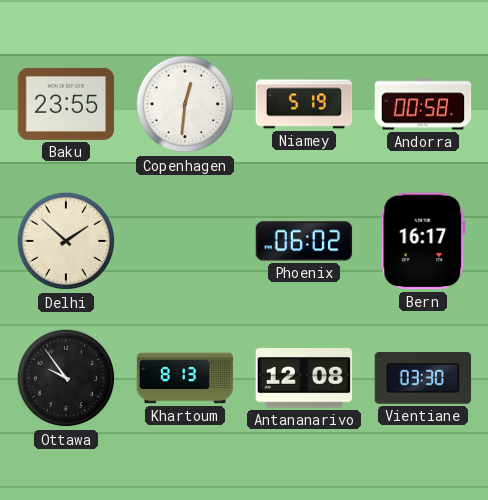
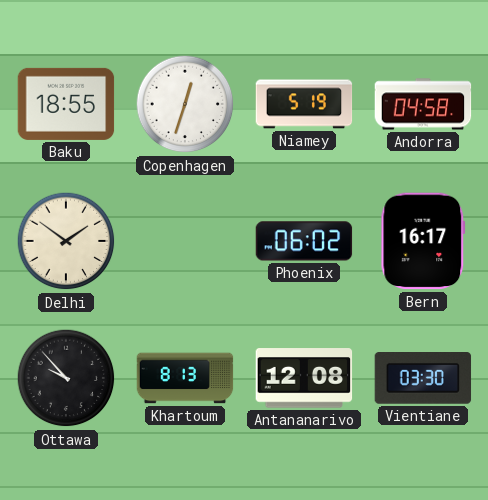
Baku: 23:55 -> 18:55 (66, 104)
Copenhagen: 12:31 -> 12:33 (185, 104)
Andorra: 00:58 -> 04:58 (423, 104)
Delhi: 1:52 -> 1:51 (66, 241)
Ottawa: 9:54 -> 9:53 (66, 378)
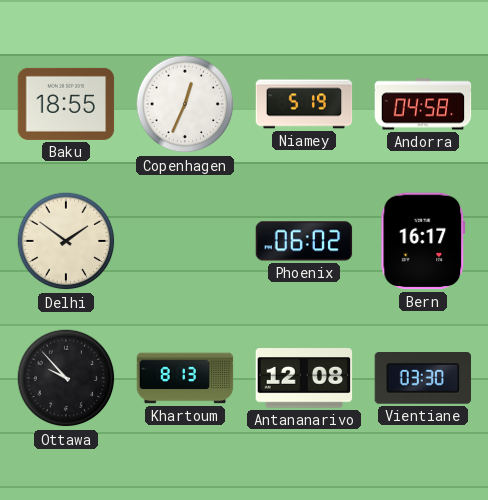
Copenhagen: 12:33 -> 12:34 (185, 104)
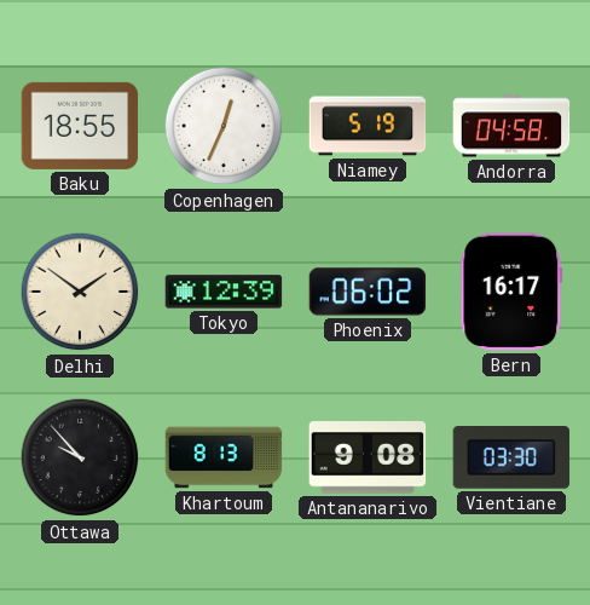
Tokyo: none -> 12:39 (224, 292)
Antananarivo: 12:08 -> 9:08 (368, 457)
